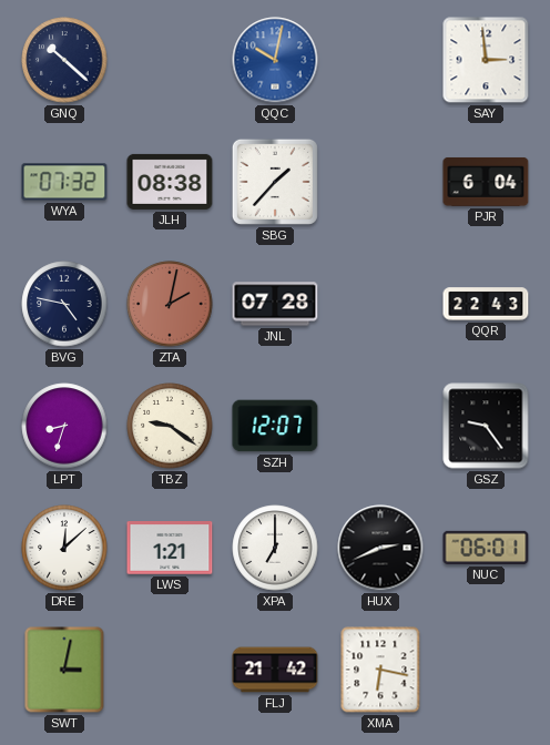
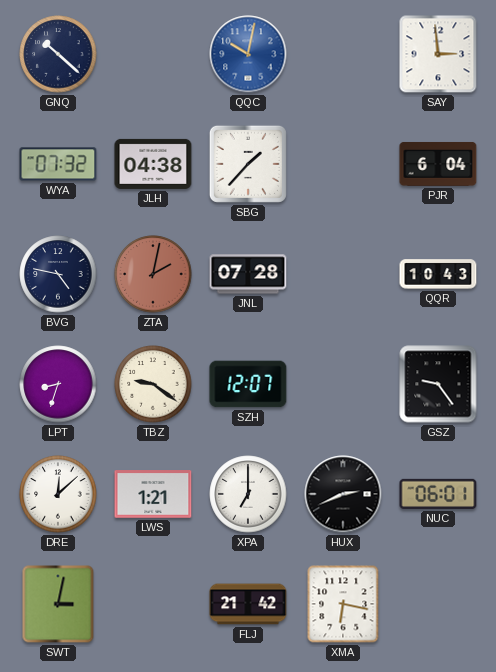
JLH: 08:38 -> 04:38 (153, 164)
QQR: 22:43 -> 10:43 (438, 274)
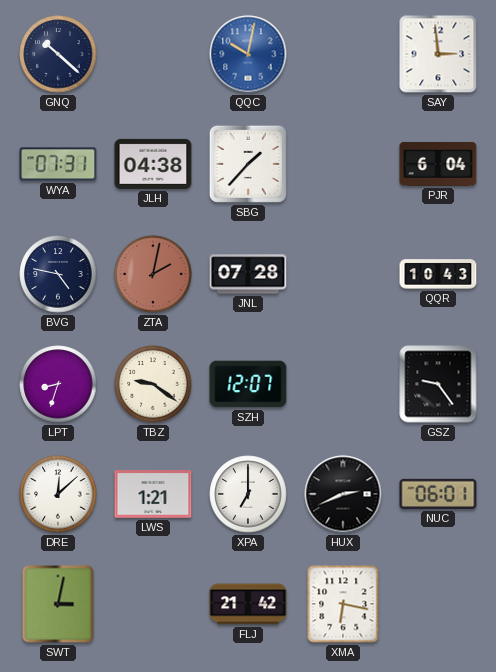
WYA: 07:32 -> 07:31 (58, 164)
